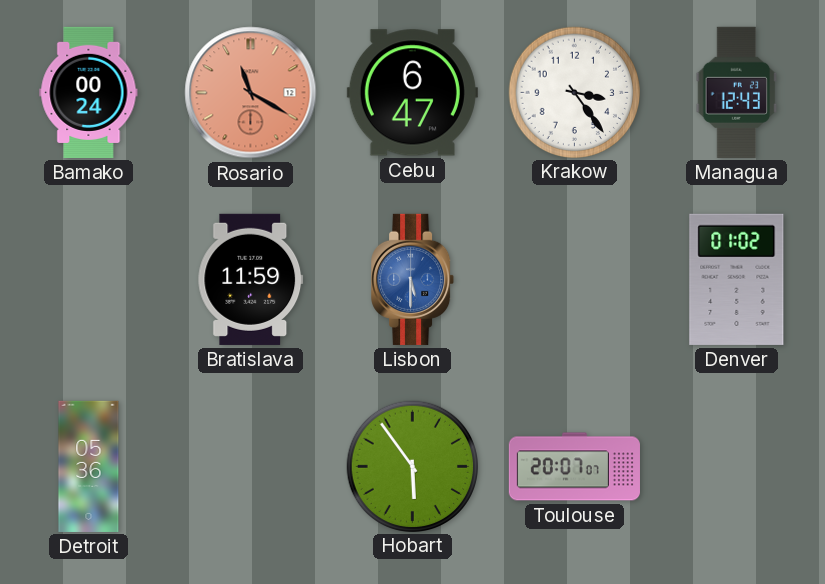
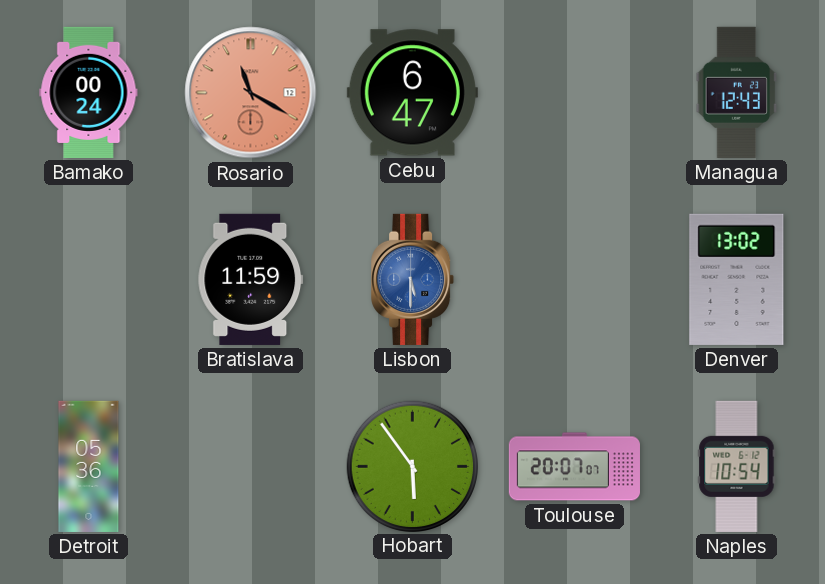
Krakow: 3:24 -> none (574, 92)
Denver: 01:02 -> 13:02 (737, 279)
Naples: none -> 10:54 (737, 466)
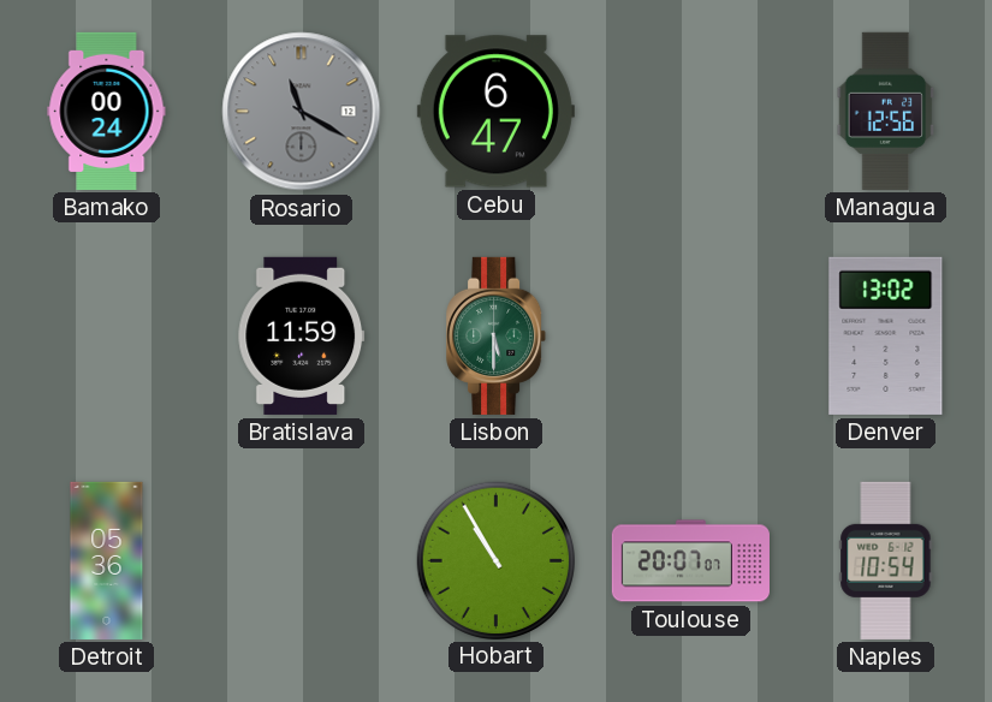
Rosario dial: salmon -> grey (302, 112)
Managua: 12:43 -> 12:56 (886, 111)
Lisbon dial: blue -> green (497, 335)
Hobart: 5:54 -> 10:55 (495, 560)
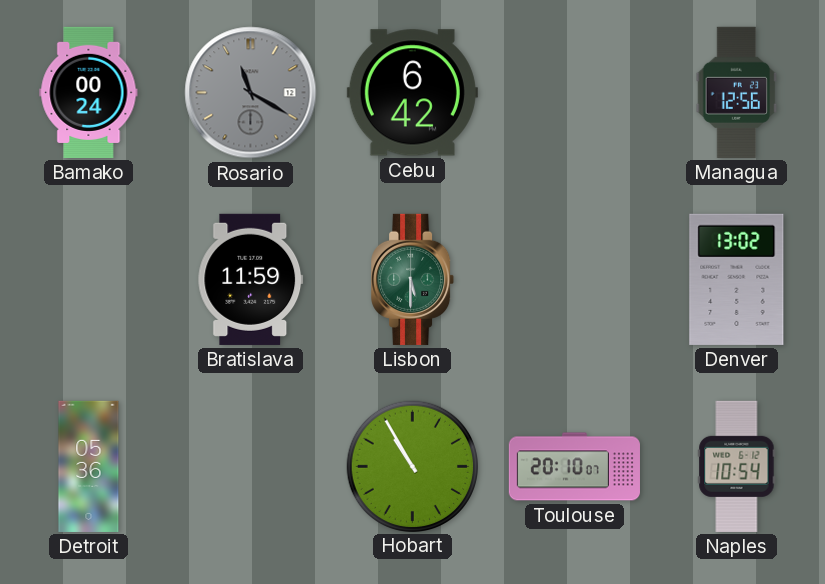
Cebu: 6:47 -> 6:42 (412, 93)
Toulouse: 20:07 -> 20:10 (574, 467)
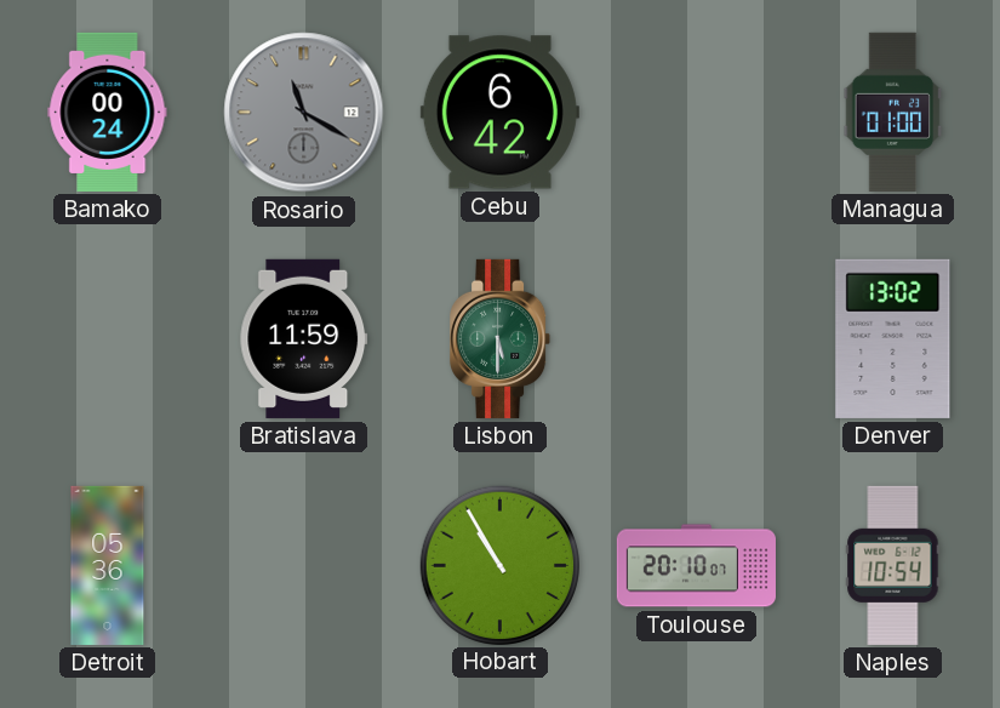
Managua: 12:56 -> 01:00 (893, 112)
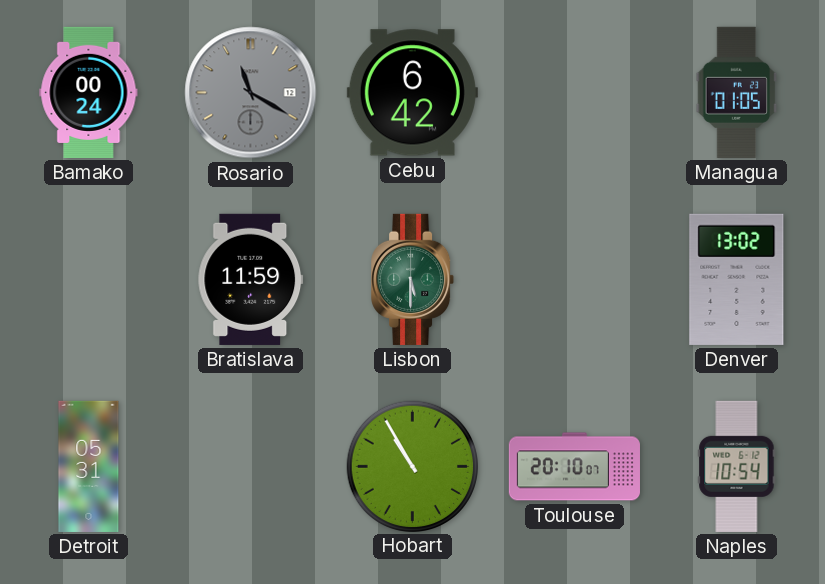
Managua: 01:00 -> 01:05 (737, 92)
Detroit: 05:36 -> 05:31 (89, 466)
